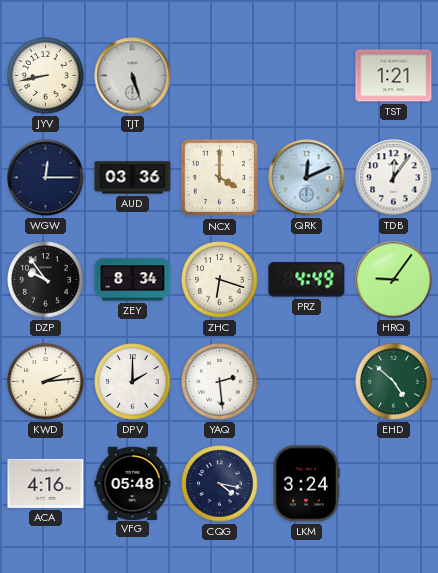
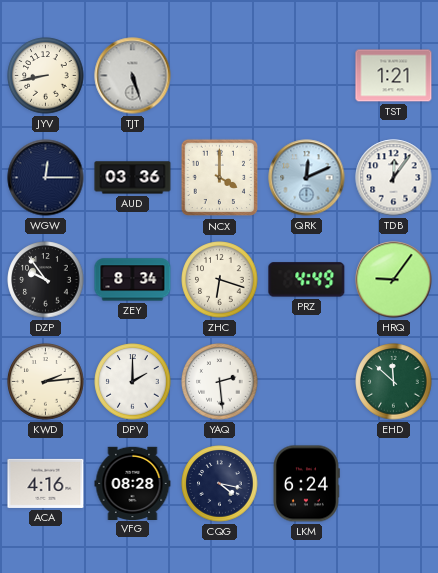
EHD: 4:52 -> 11:52 (394, 382)
VFG: 05:48 -> 08:28 (133, 483)
LKM: 3:24 -> 6:24 (306, 484)
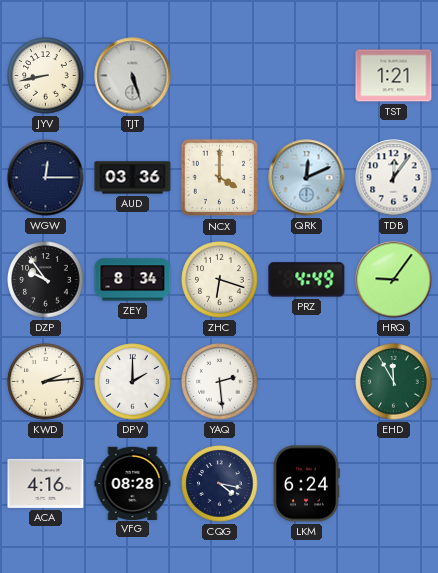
EHD: 11:52 -> 11:55 (394, 382)
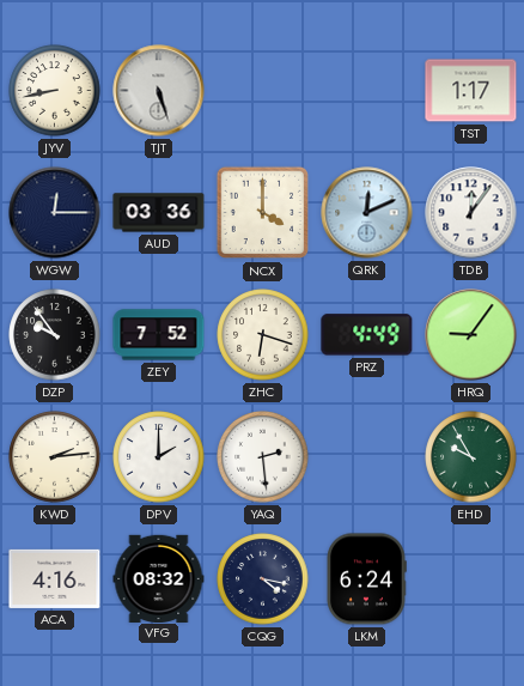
TST: 1:21 -> 1:17 (471, 91)
ZEY: 8:34 -> 7:52 (159, 335)
EHD: 11:55 -> 9:55 (471, 457)
VFG: 08:28 -> 08:32 (159, 578)
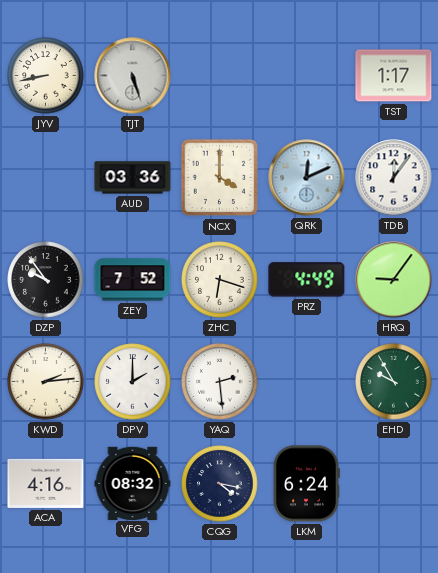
WGW: 12:15 -> none (55, 213)
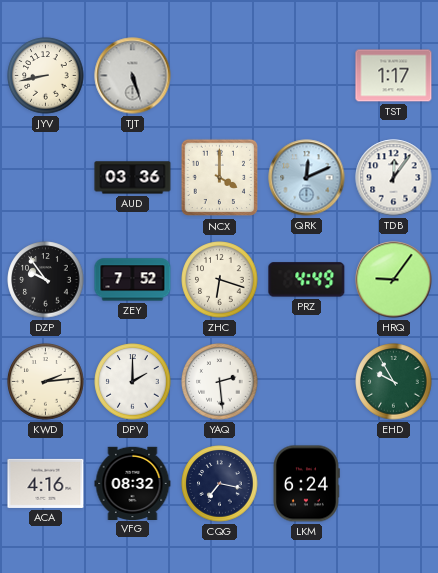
CQG: 4:17 -> 7:17 (220, 484)
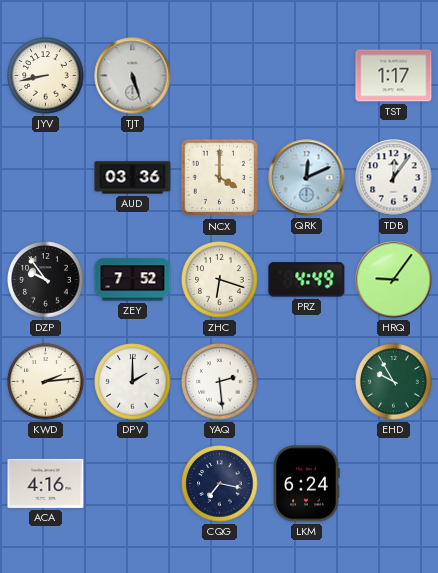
VFG: 08:32 -> none (133, 483)
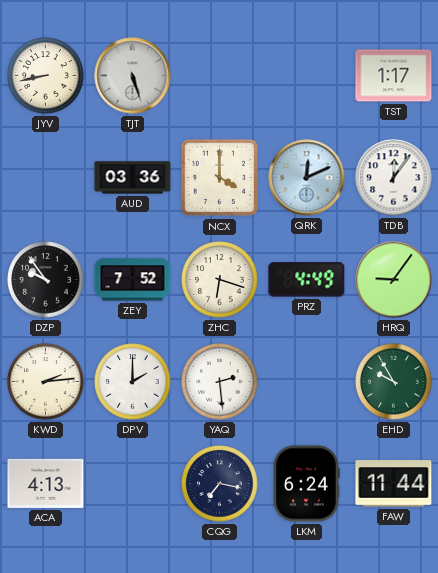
ACA: 4:16 -> 4:13 (46, 483)
FAW: none -> 11:44 (394, 484)
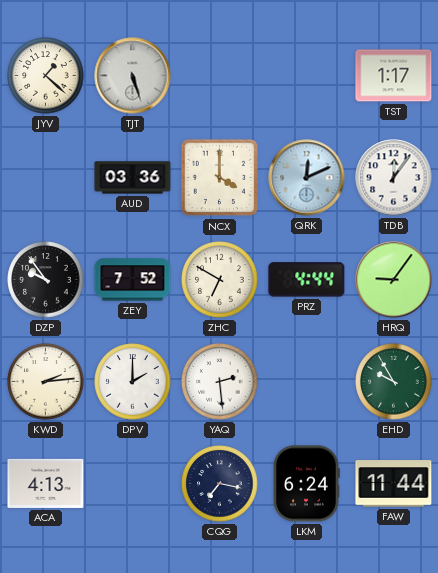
JYV: 8:43 -> 1:22 (46, 76)
ZHC: 6:18 -> 6:50 (220, 280)
PRZ: 4:49 -> 4:44 (307, 280)
